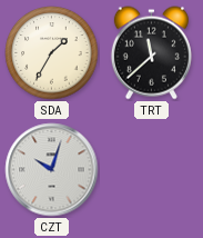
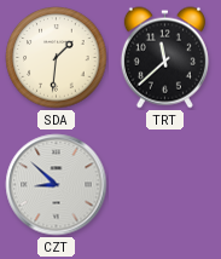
SDA: 1:35 -> 1:31 (57, 58)
CZT: 10:03 -> 8:52 (57, 185)
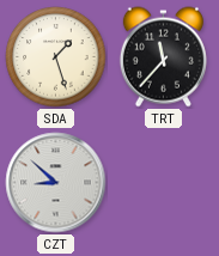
SDA: 1:31 -> 1:27 (56, 57)
TRT: 11:38 -> 11:37 (163, 57)
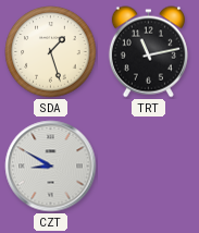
TRT: 11:37 -> 11:13 (148, 52)
CZT: 8:52 -> 8:50 (51, 167)
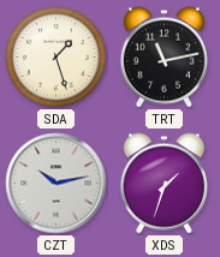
CZT: 8:50 -> 10:13 (57, 184)
XDS: none -> 1:33 (163, 184)
